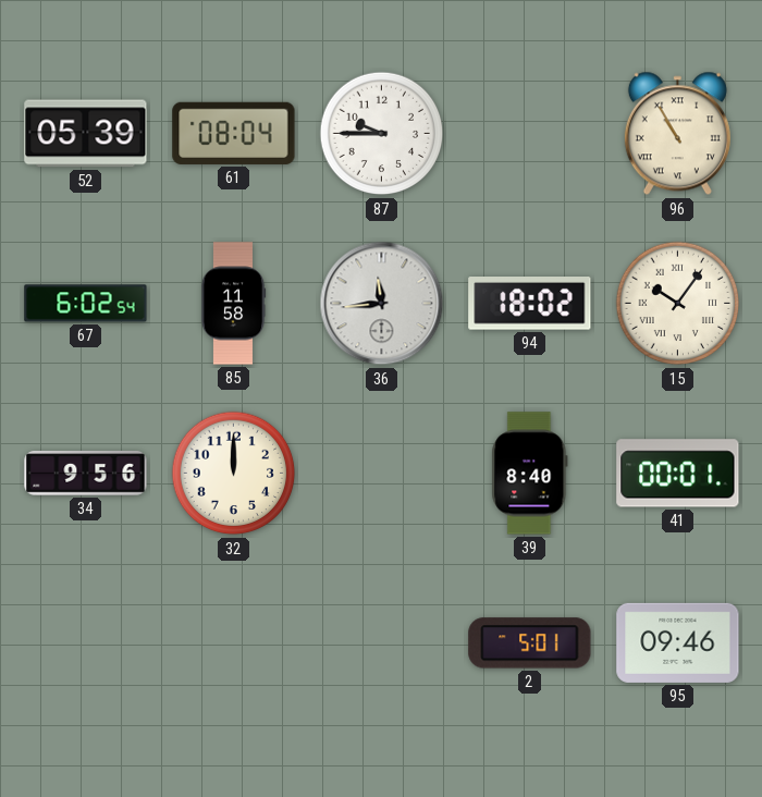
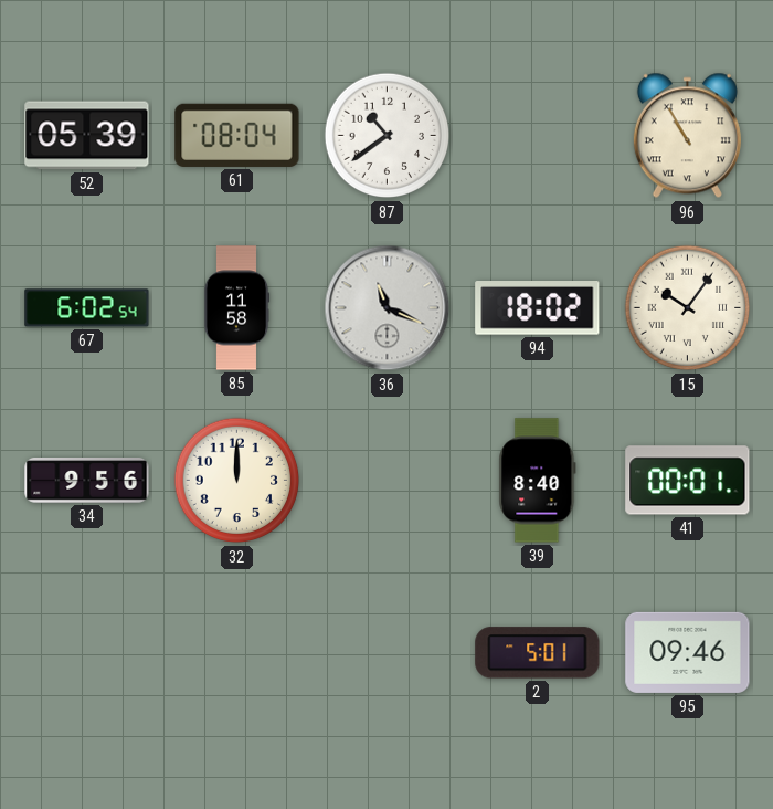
87: 9:45 -> 10:39 (388, 136)
36: 11:44 -> 11:19 (388, 308)
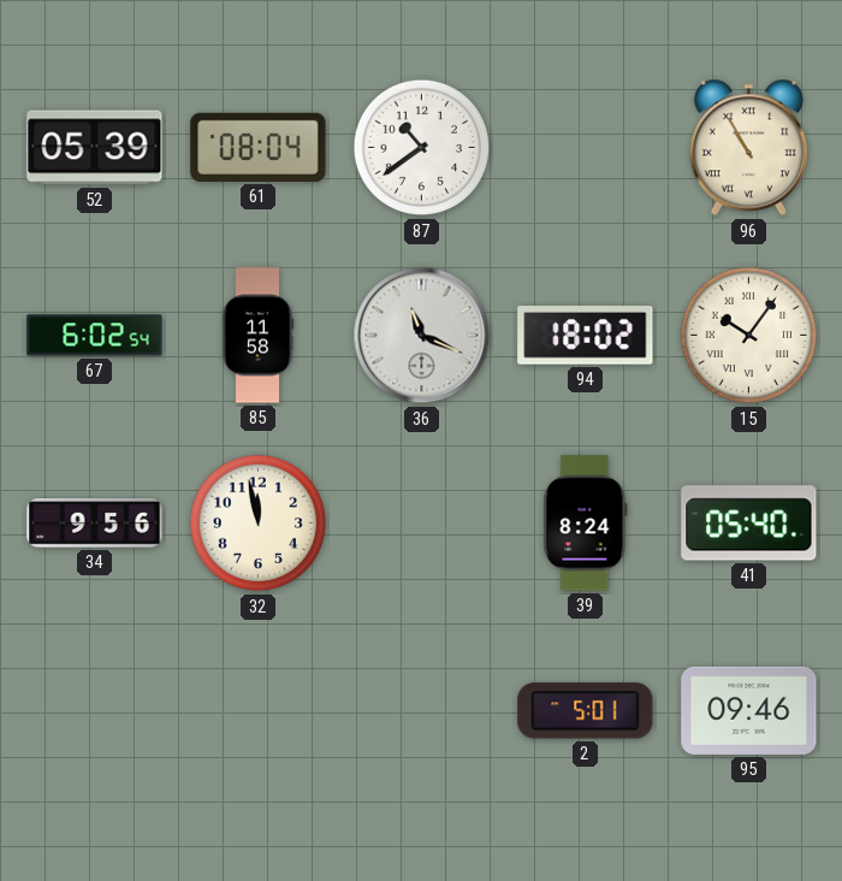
32: 12:00 -> 11:58 (259, 524)
39: 8:40 -> 8:24 (586, 524)
41: 00:01 -> 05:40 (749, 524)
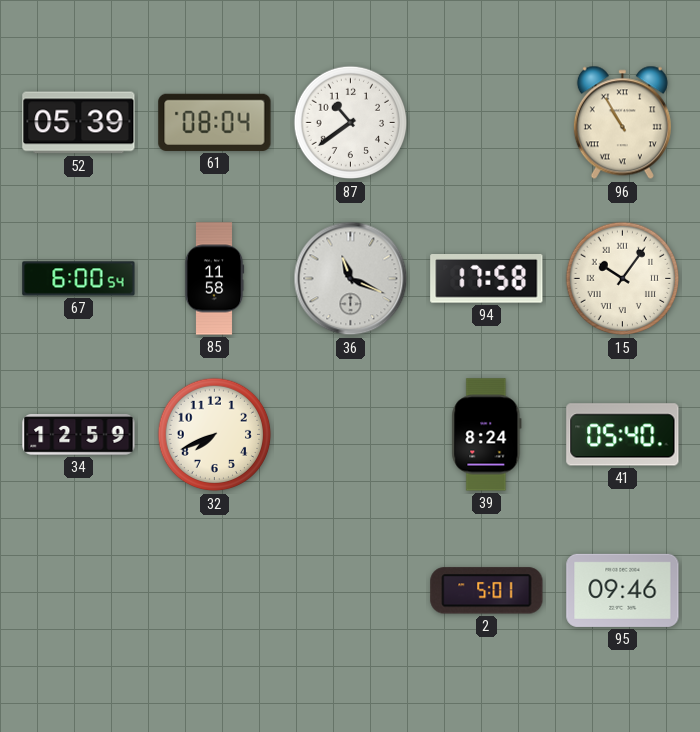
67: 6:02 -> 6:00 (79, 279)
94: 18:02 -> 17:58 (487, 279)
34: 9:56 -> 12:59 (79, 435)
32: 11:58 -> 7:41 (215, 435)
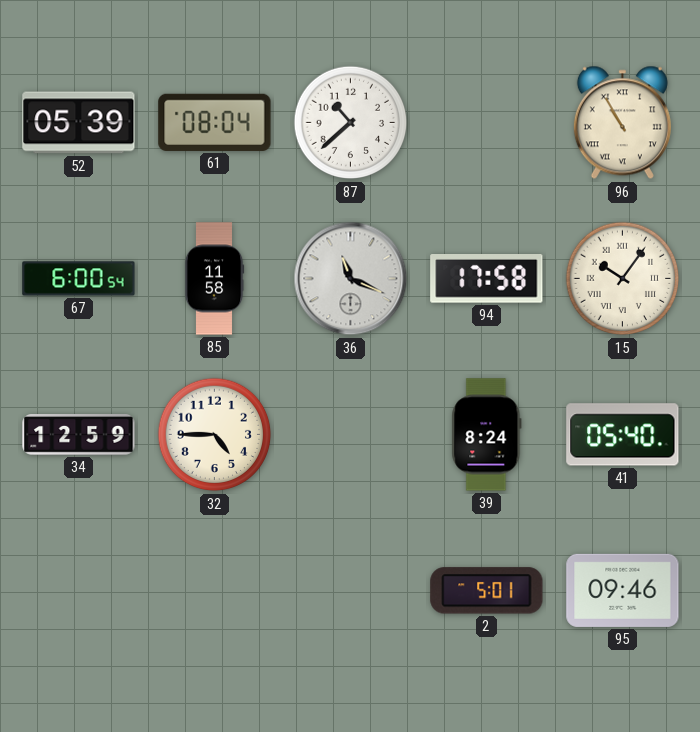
87: 10:39 -> 10:38 (351, 123)
32: 7:41 -> 4:45 (215, 435)
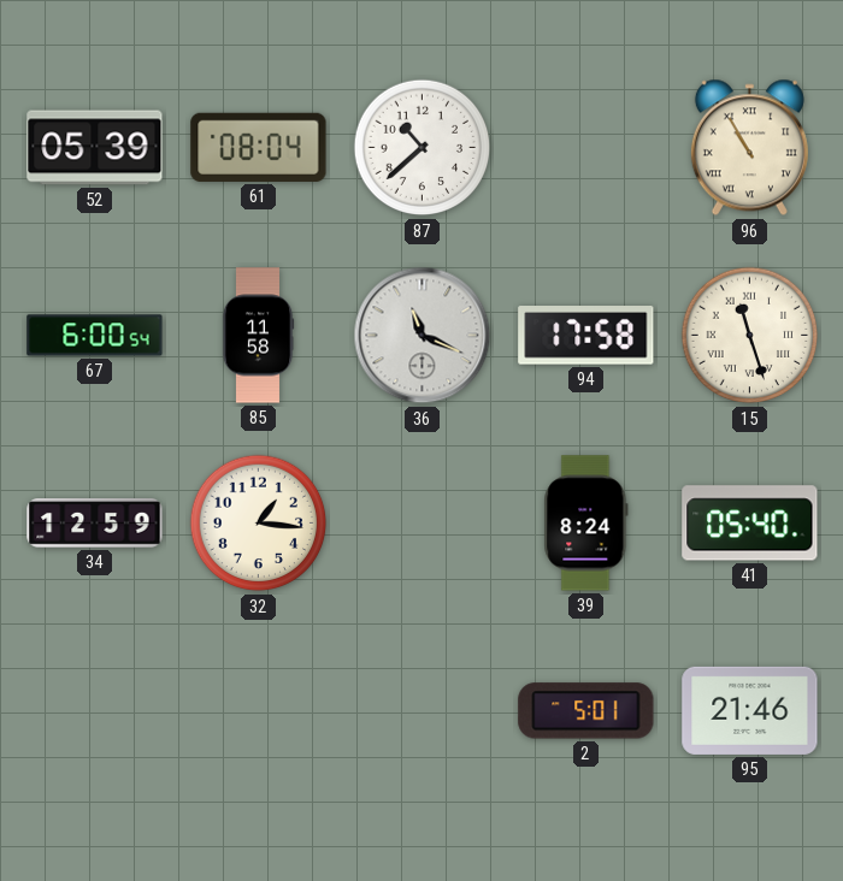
15: 10:06 -> 11:27 (750, 336)
32: 4:45 -> 1:16 (259, 524)
95: 09:46 -> 21:46 (750, 710)
